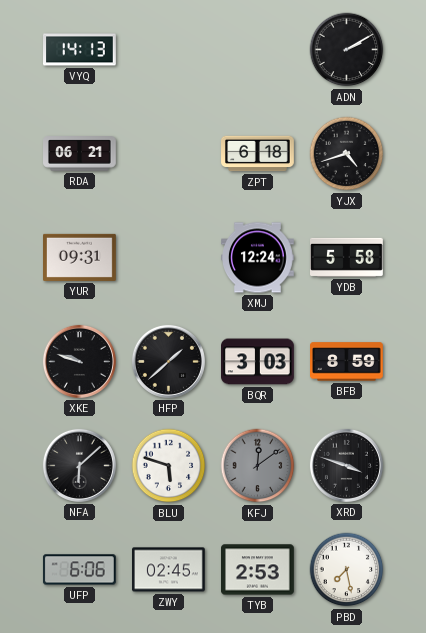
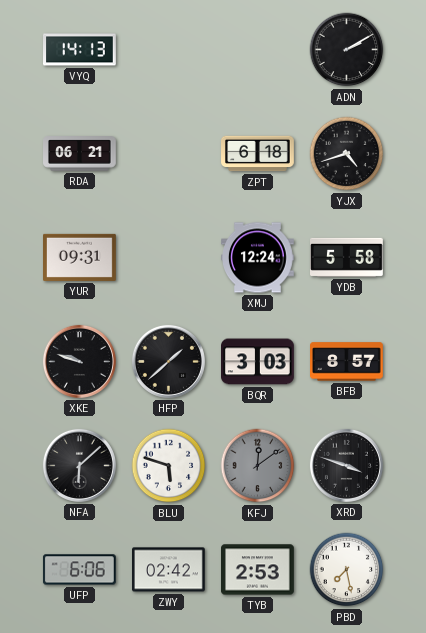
BFB: 8:59 -> 8:57 (347, 362)
ZWY: 02:45 -> 02:42 (169, 570)
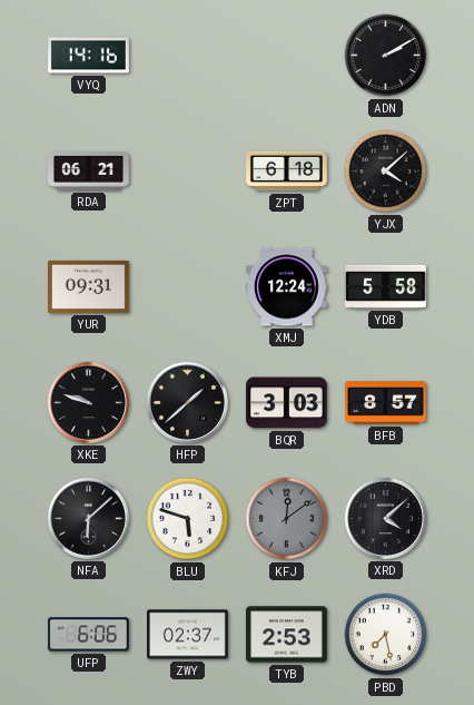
VYQ: 14:13 -> 14:16 (89, 56)
YJX: 4:42 -> 4:08 (386, 172)
XRD: 3:48 -> 4:08 (385, 518)
ZWY: 02:42 -> 02:37 (188, 635)
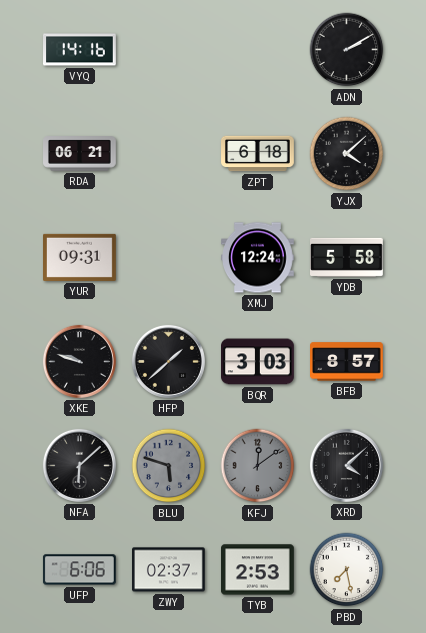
BLU dial: white -> grey (169, 466)
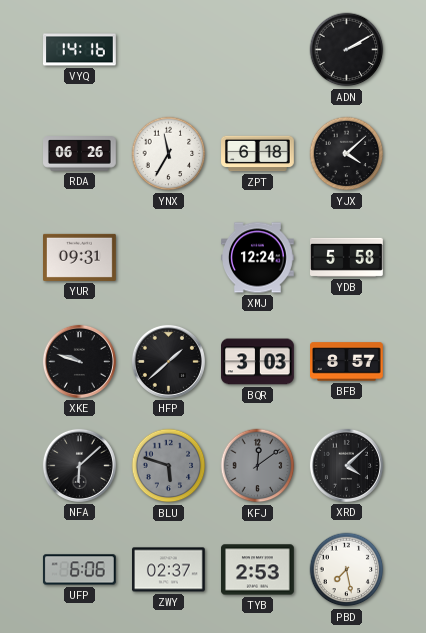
RDA: 06:21 -> 06:26 (80, 154)
YNX: none -> 11:35 (169, 154)
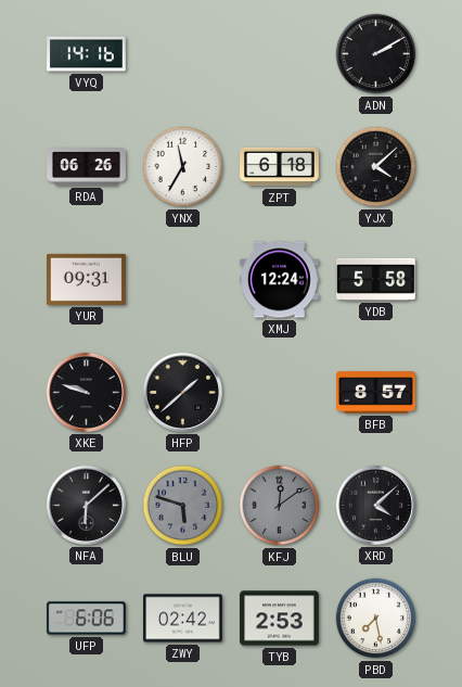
BQR: 3:03 -> none (258, 362)
ZWY: 02:37 -> 02:42 (183, 619)
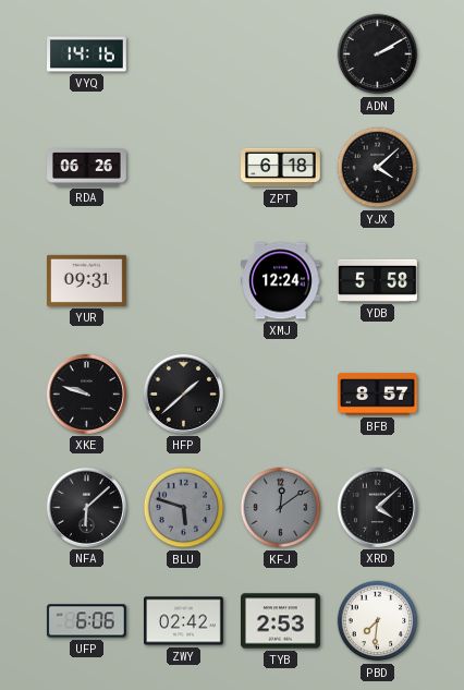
YNX: 11:35 -> none (183, 167)
PBD: 7:28 -> 7:31 (378, 621)
